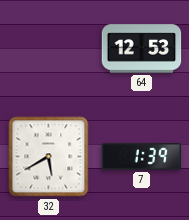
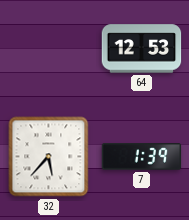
32: 5:40 -> 5:37 (49, 157)
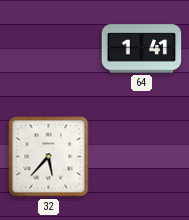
64: 12:53 -> 1:41 (142, 49)
7: 1:39 -> none (142, 157)
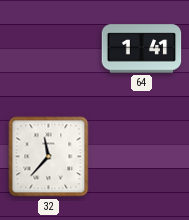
32: 5:37 -> 11:37 (49, 157)
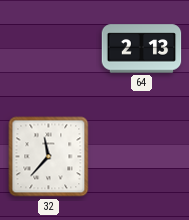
64: 1:41 -> 2:13 (142, 49)
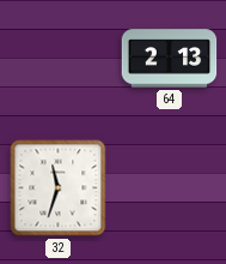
32: 11:37 -> 11:33 (59, 188)
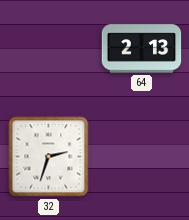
32: 11:33 -> 2:33 (49, 157)
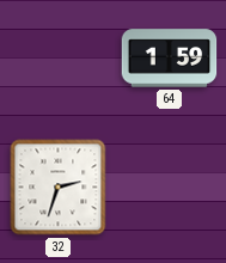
64: 2:13 -> 1:59 (170, 59)
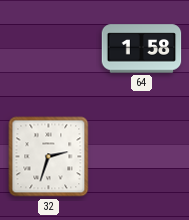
64: 1:59 -> 1:58 (142, 49)
